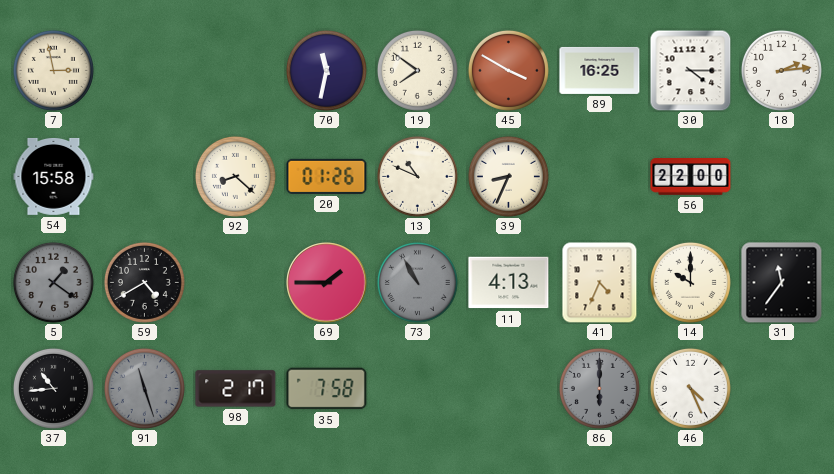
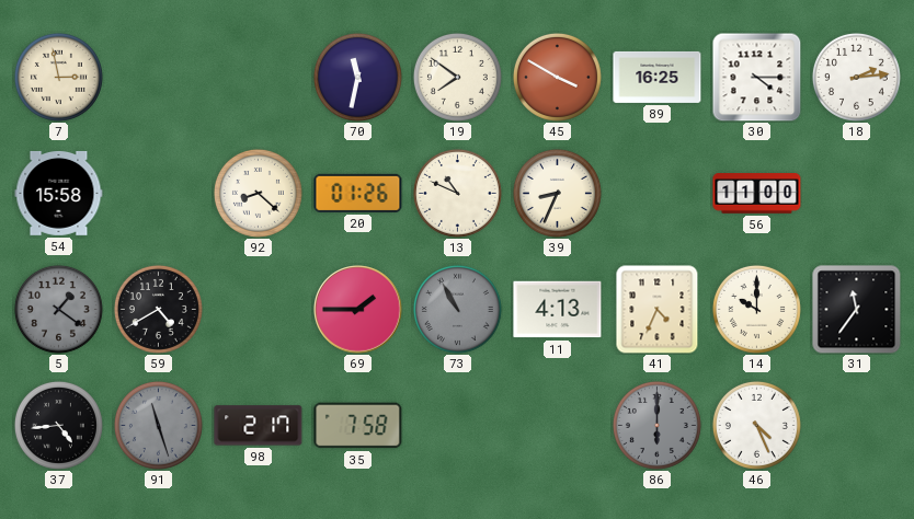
56: 22:00 -> 11:00 (757, 194)
37: 10:44 -> 4:44 (58, 425)
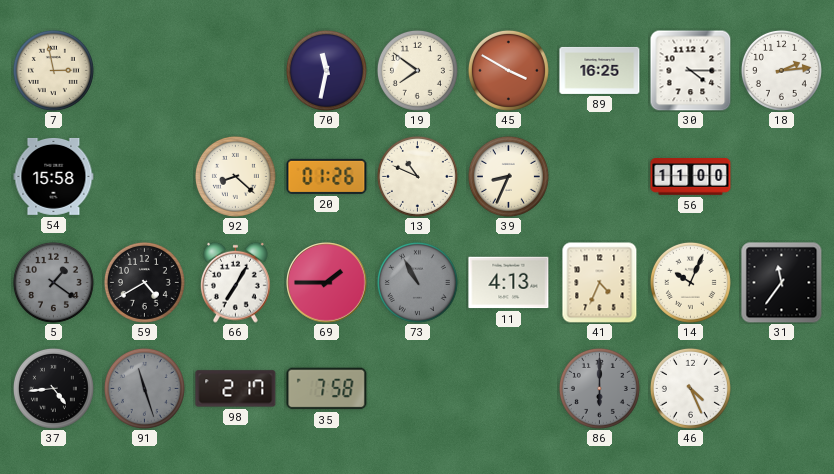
66: none -> 7:05 (236, 282)
14: 10:00 -> 10:04 (690, 282)
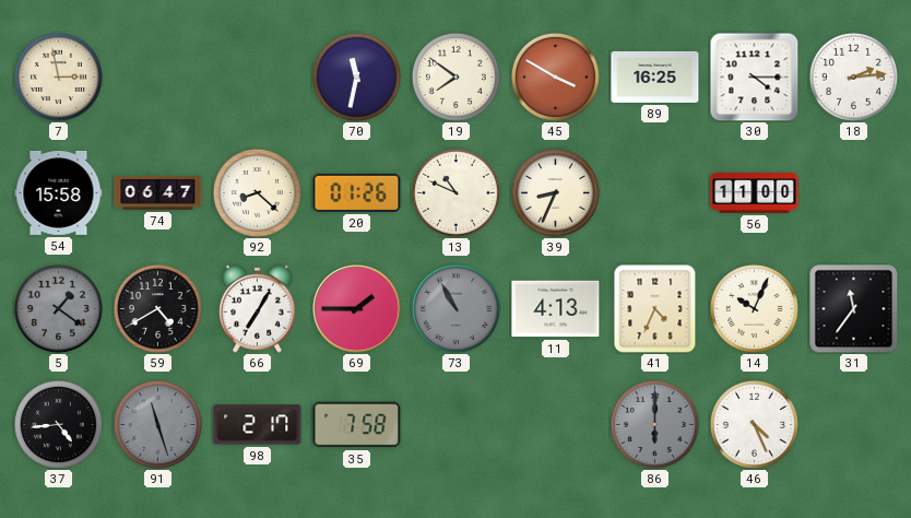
74: none -> 06:47 (158, 192)
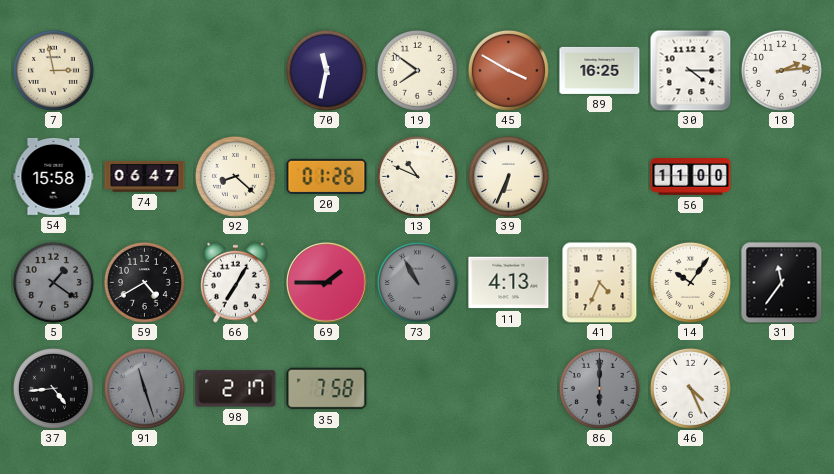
39: 8:34 -> 6:34 (508, 176)
14: 10:04 -> 10:06 (690, 282)
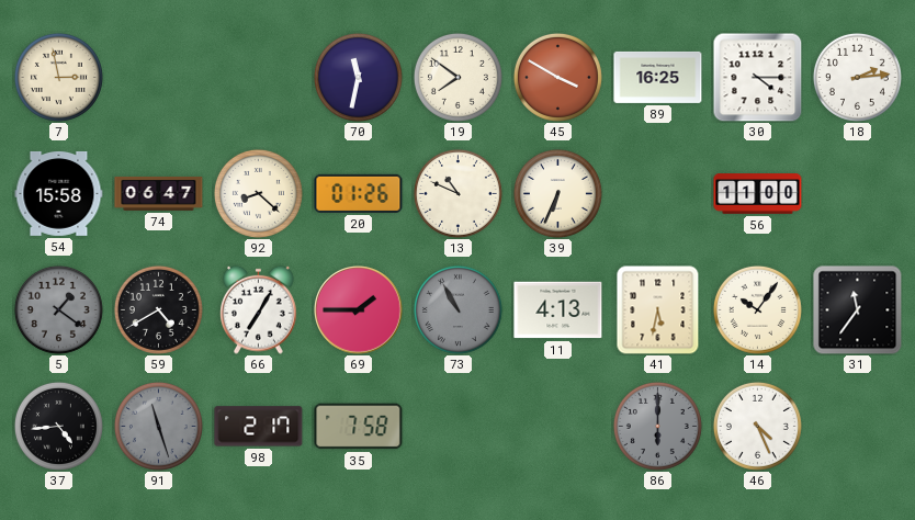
41: 4:34 -> 5:32 (658, 309)
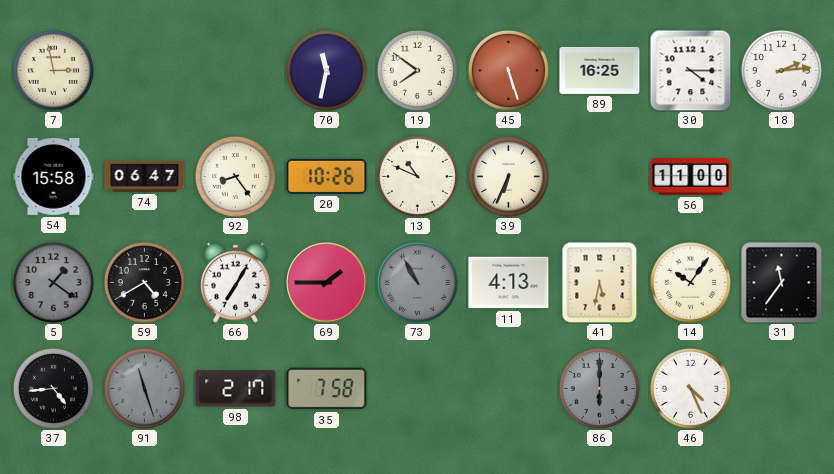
45: 3:50 -> 5:27 (508, 70)
92: 8:22 -> 8:24 (235, 176)
20: 01:26 -> 10:26 (327, 176)
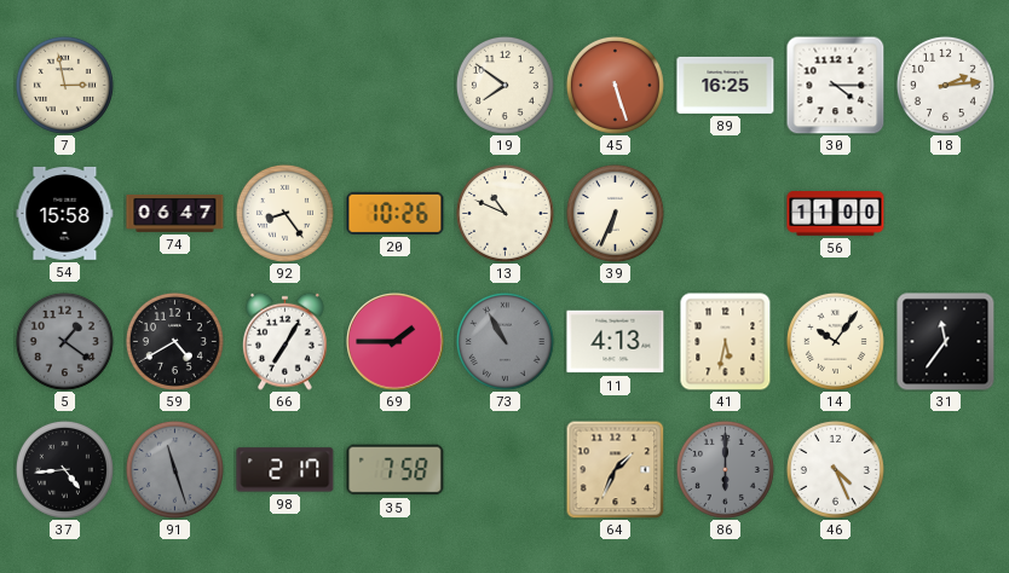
70: 11:32 -> none (326, 70)
64: none -> 1:34 (615, 469)
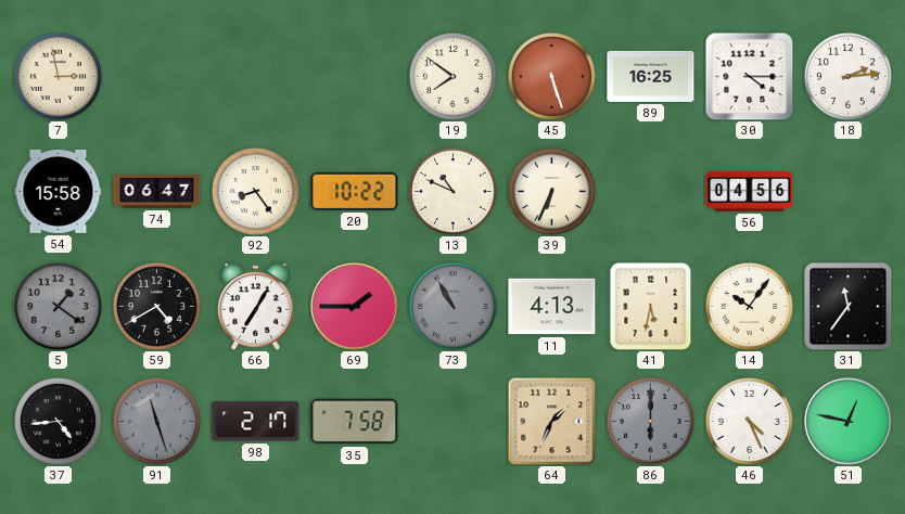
20: 10:26 -> 10:22 (355, 191)
56: 11:00 -> 04:56 (750, 192)
51: none -> 12:47 (849, 422)
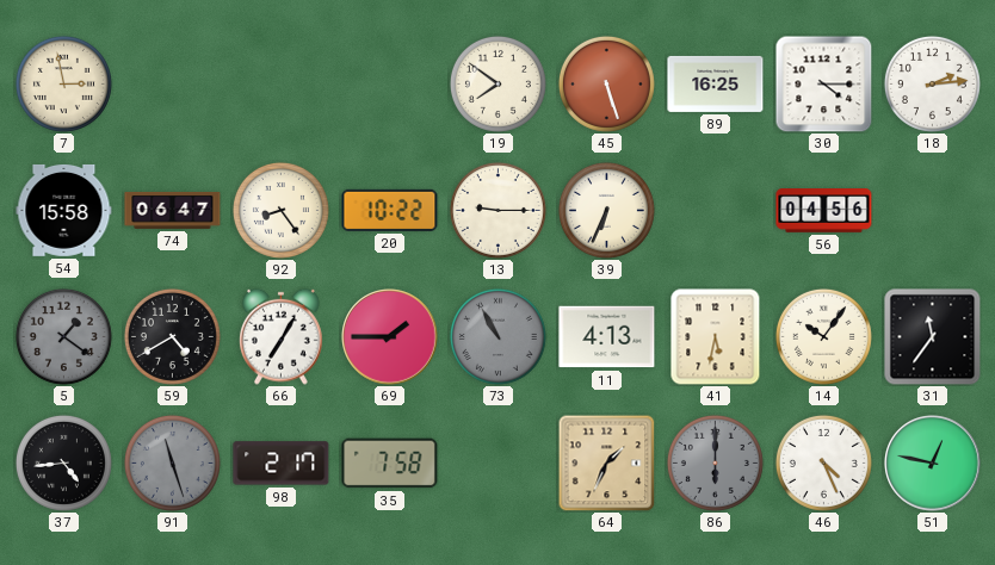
13: 10:49 -> 9:15 (497, 210)
